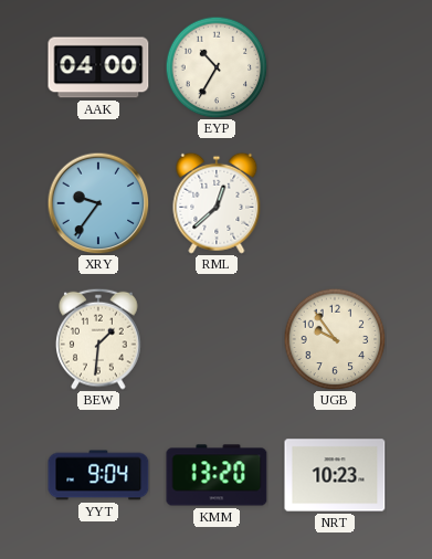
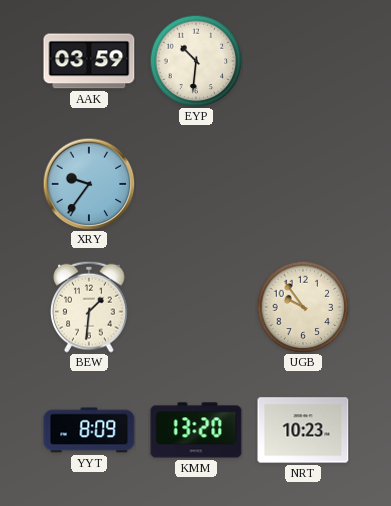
AAK: 04:00 -> 03:59 (89, 61)
EYP: 10:35 -> 10:31 (196, 61)
RML: 12:38 -> none (217, 203)
YYT: 9:04 -> 8:09 (89, 430)
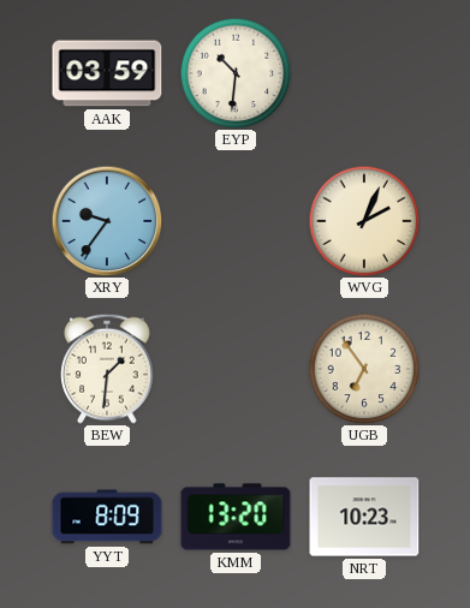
WVG: none -> 2:04 (364, 221)
UGB: 9:54 -> 6:54 (364, 369)
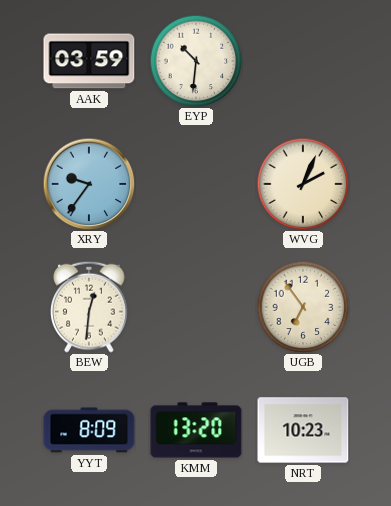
BEW: 1:31 -> 12:31 (90, 307)
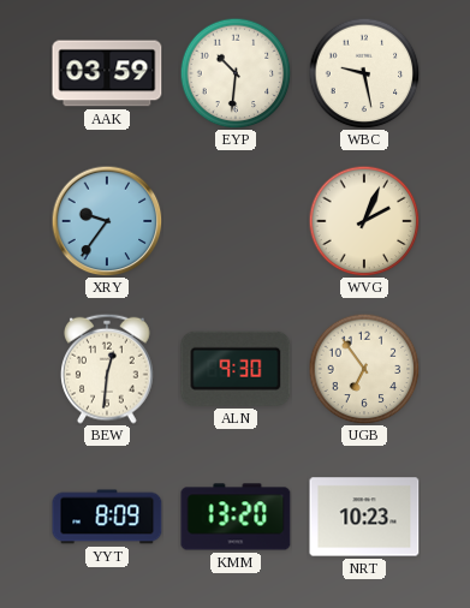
WBC: none -> 9:28 (364, 73)
ALN: none -> 9:30 (236, 369)
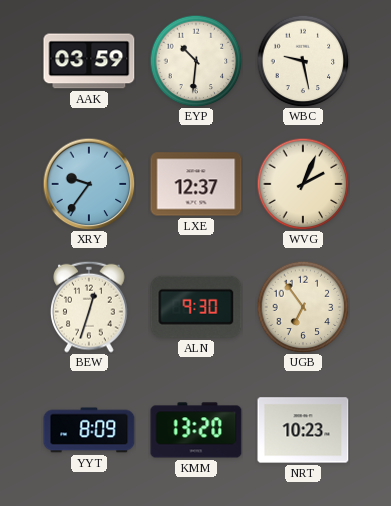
LXE: none -> 12:37 (196, 184)
BEW: 12:31 -> 12:33 (90, 307)
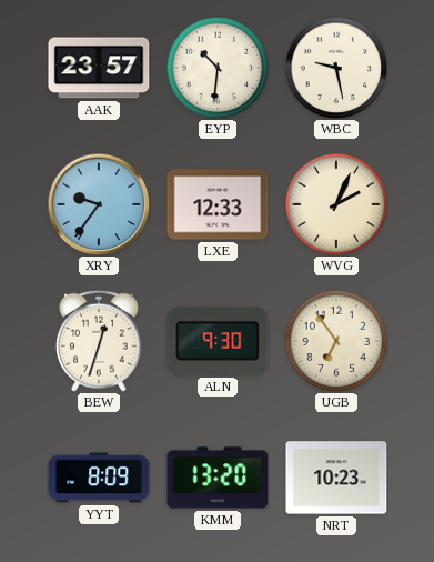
AAK: 03:59 -> 23:57 (99, 68)
LXE: 12:37 -> 12:33 (218, 204)
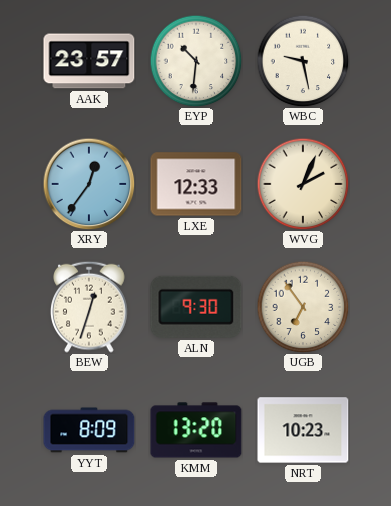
XRY: 9:36 -> 12:36 (89, 184)
